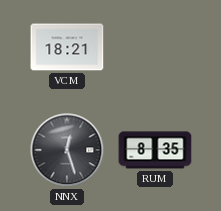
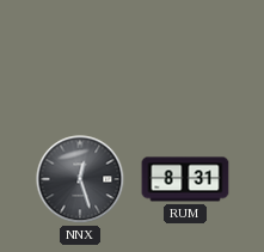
VCM: 18:21 -> none (67, 47)
RUM: 8:35 -> 8:31 (185, 179)
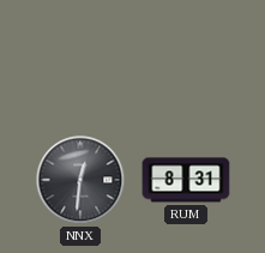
NNX: 12:27 -> 12:31 (80, 180)
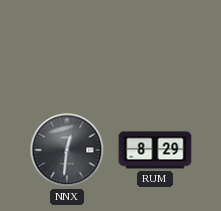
RUM: 8:31 -> 8:29 (155, 150)
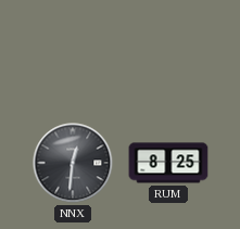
RUM: 8:29 -> 8:25 (168, 163)
